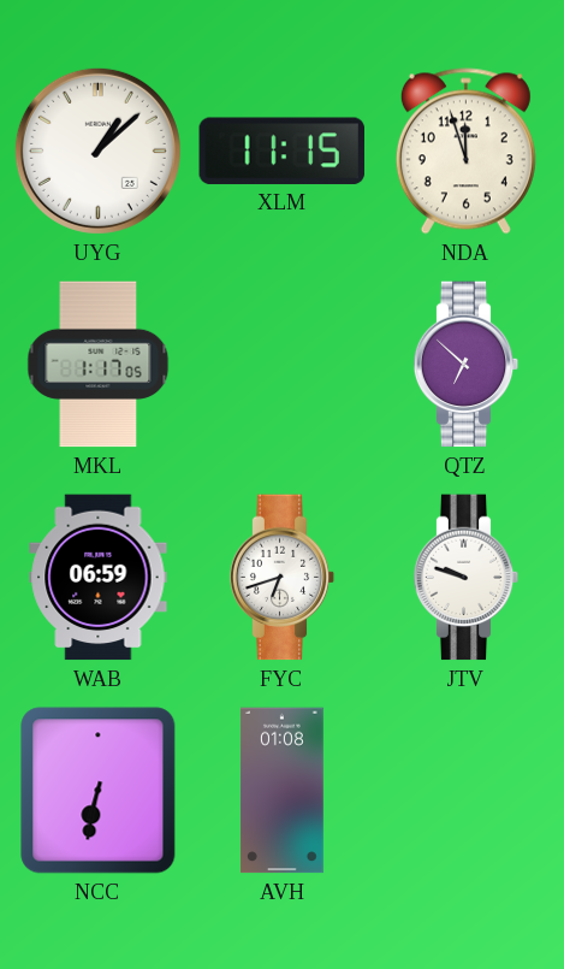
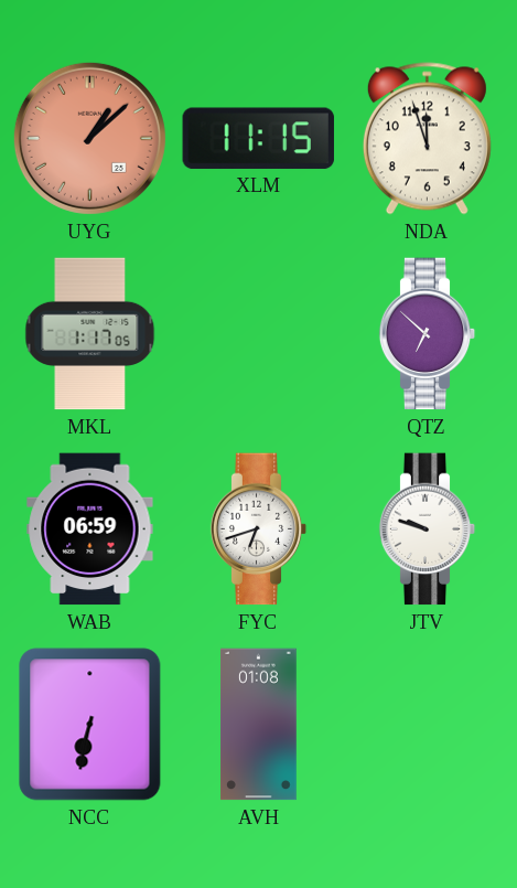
UYG dial: white -> salmon (89, 138)
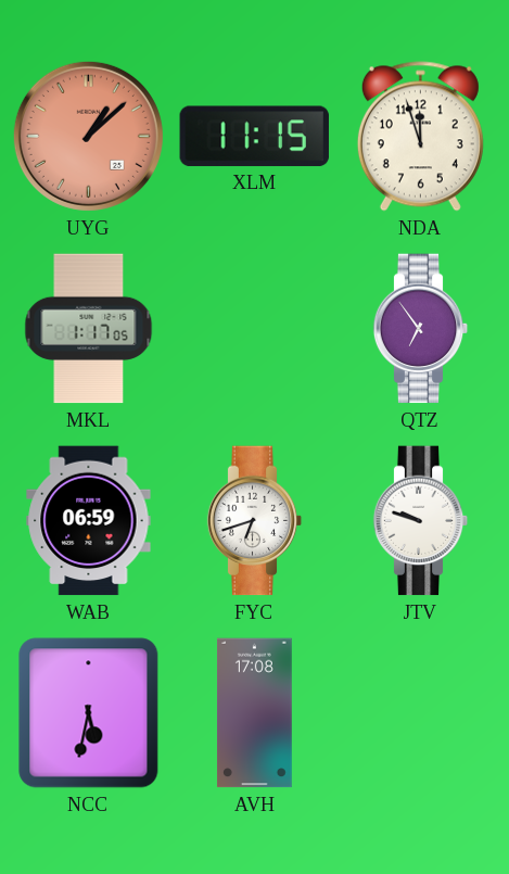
QTZ: 6:52 -> 6:54 (421, 329)
NCC: 6:32 -> 5:32 (89, 713)
AVH: 01:08 -> 17:08 (254, 713)
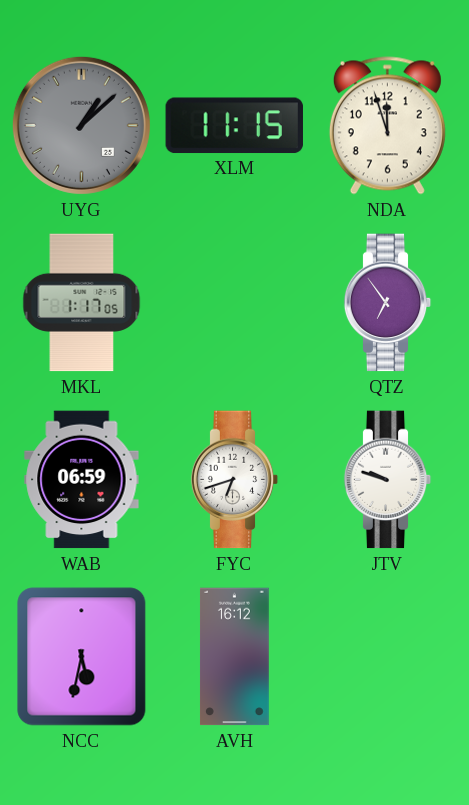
UYG dial: salmon -> grey (81, 125)
AVH: 17:08 -> 16:12 (234, 657)
